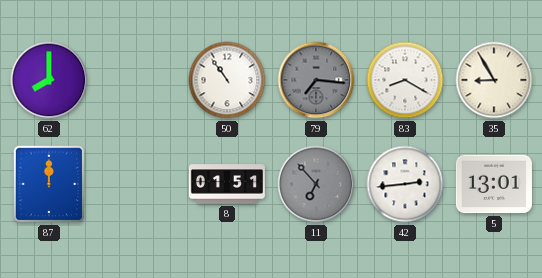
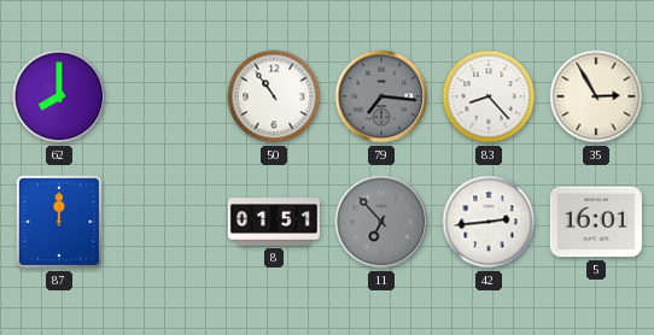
83: 8:20 -> 8:23 (489, 96)
35: 8:55 -> 2:55 (596, 96)
5: 13:01 -> 16:01 (596, 222)
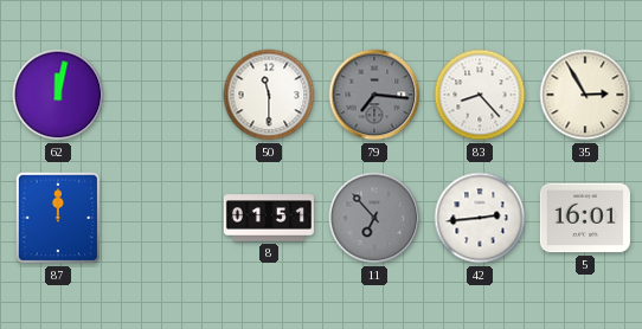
62: 8:00 -> 12:02 (58, 95)
50: 10:54 -> 11:30 (269, 95)
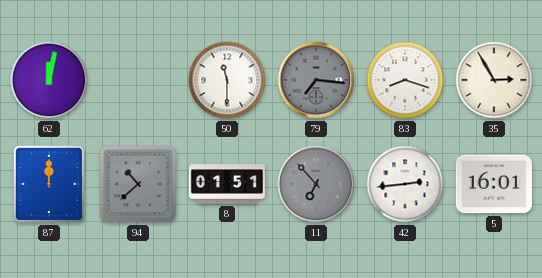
83: 8:23 -> 8:18 (405, 80)
94: none -> 10:38 (138, 184)
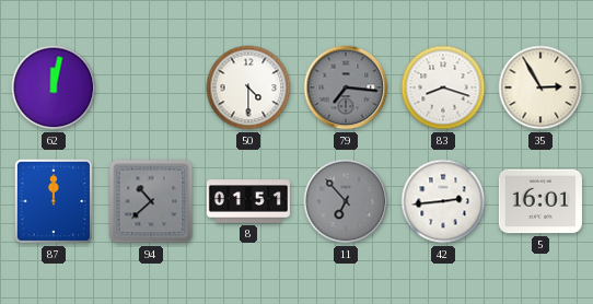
50: 11:30 -> 4:30 (248, 87)
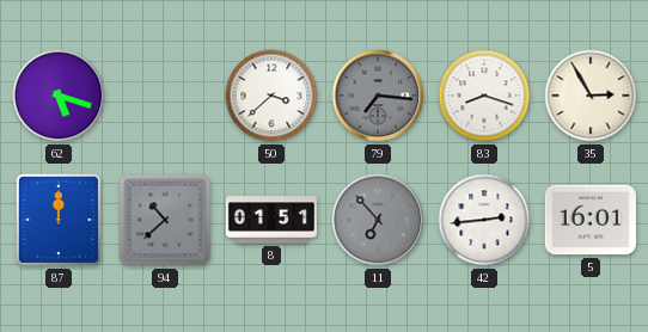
62: 12:02 -> 5:18 (59, 96)
50: 4:30 -> 3:38 (271, 96)
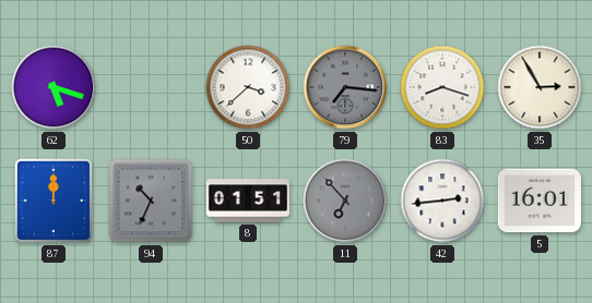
94: 10:38 -> 10:34 (151, 201)
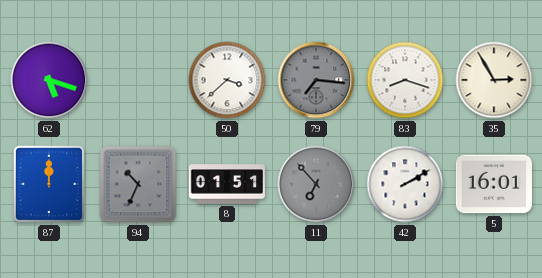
42: 2:44 -> 2:10 (405, 184)
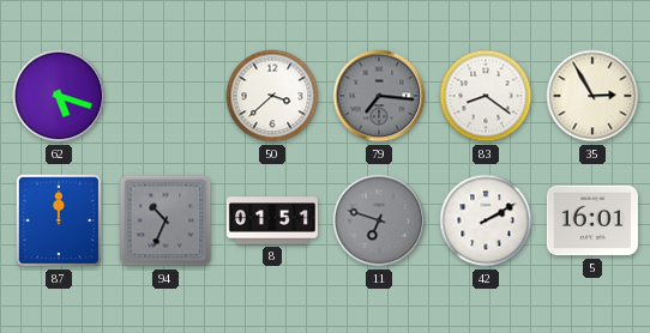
83: 8:18 -> 8:21 (486, 96)
11: 6:53 -> 6:48 (379, 220)
